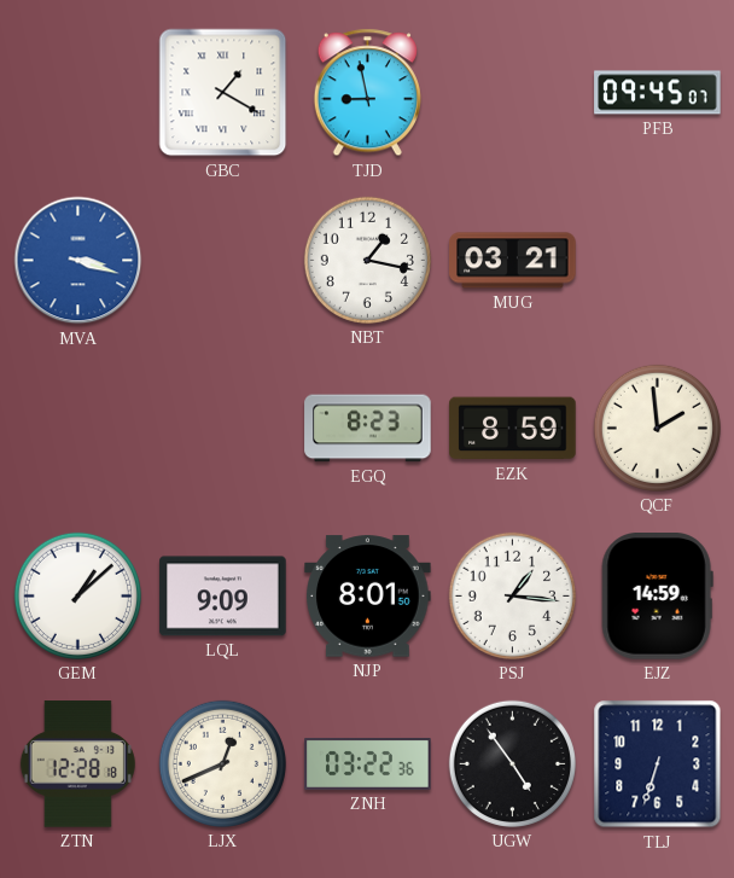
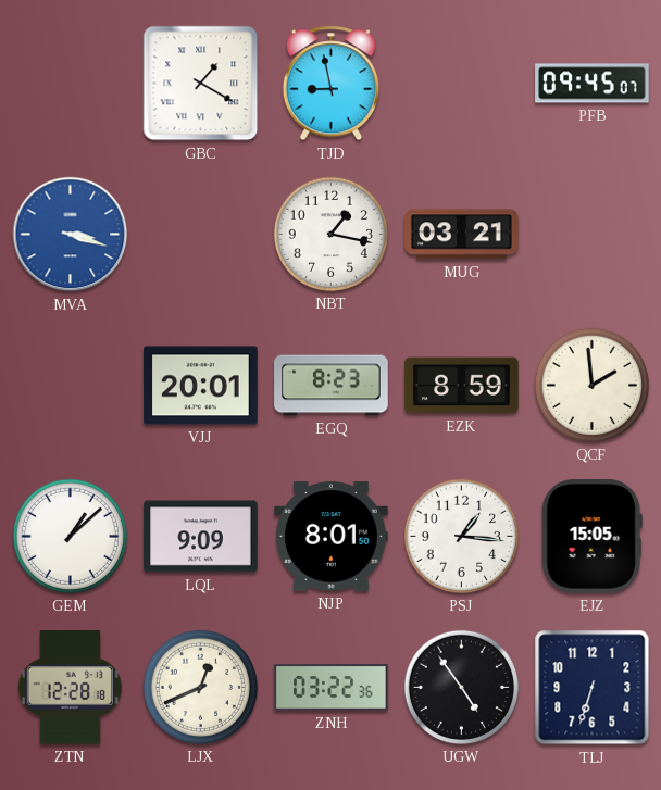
VJJ: none -> 20:01 (201, 386)
EJZ: 14:59 -> 15:05 (591, 537)
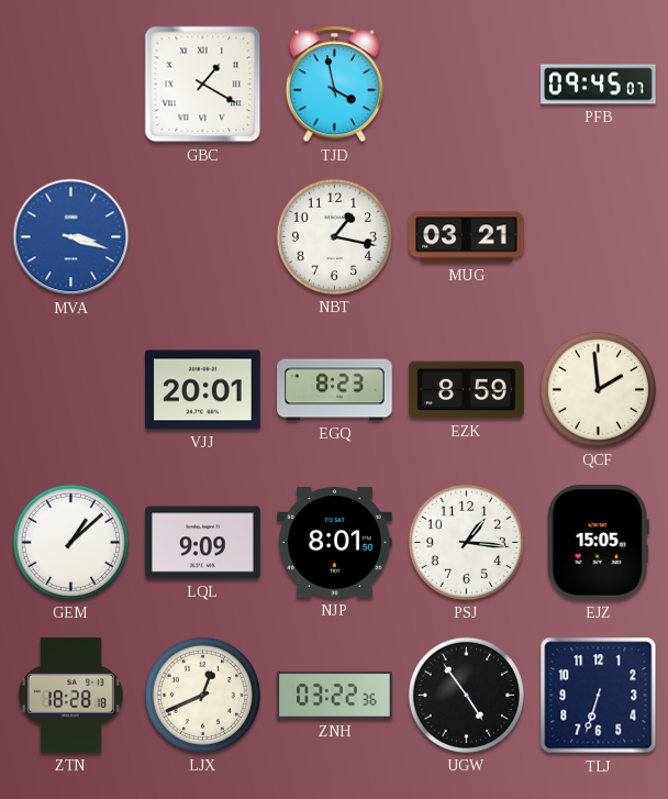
TJD: 8:58 -> 3:58 (334, 85)
ZTN: 12:28 -> 18:28 (70, 696)
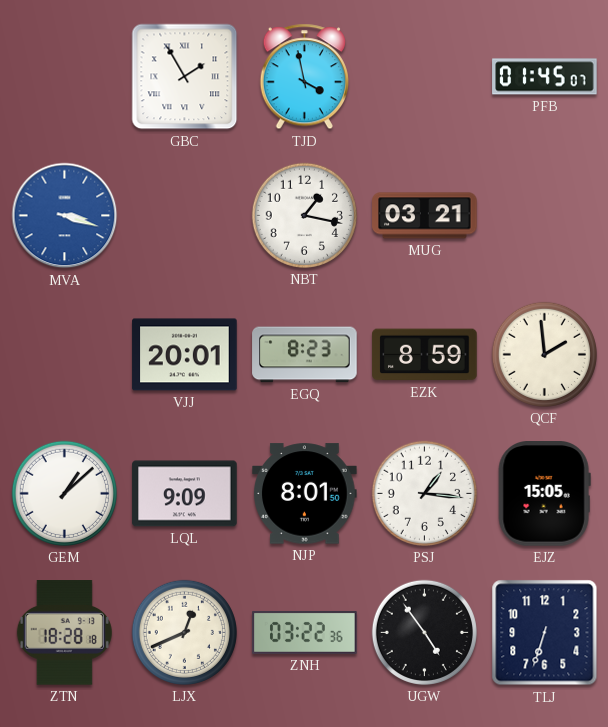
GBC: 1:20 -> 1:55 (185, 77)
PFB: 09:45 -> 01:45 (545, 77)
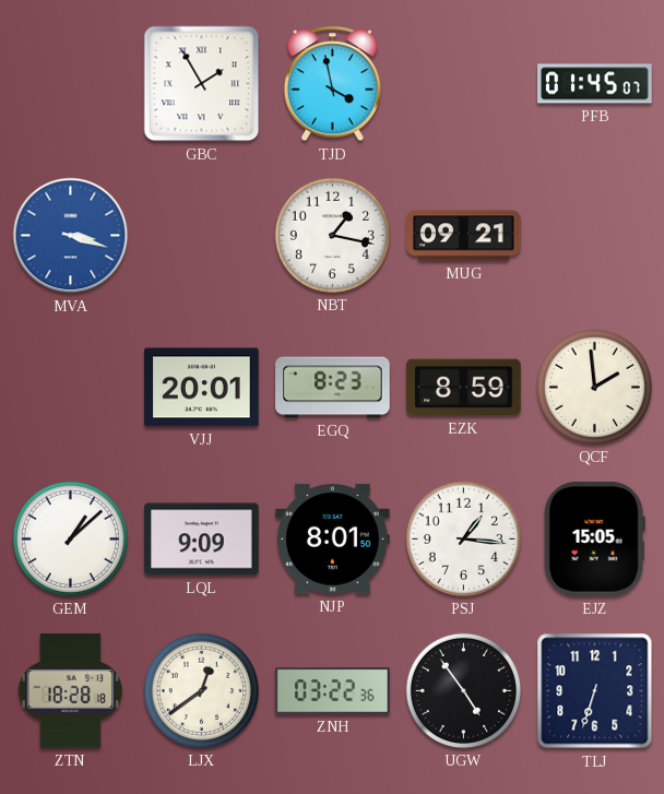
MUG: 03:21 -> 09:21 (464, 236)
LJX: 12:41 -> 12:39 (201, 690)
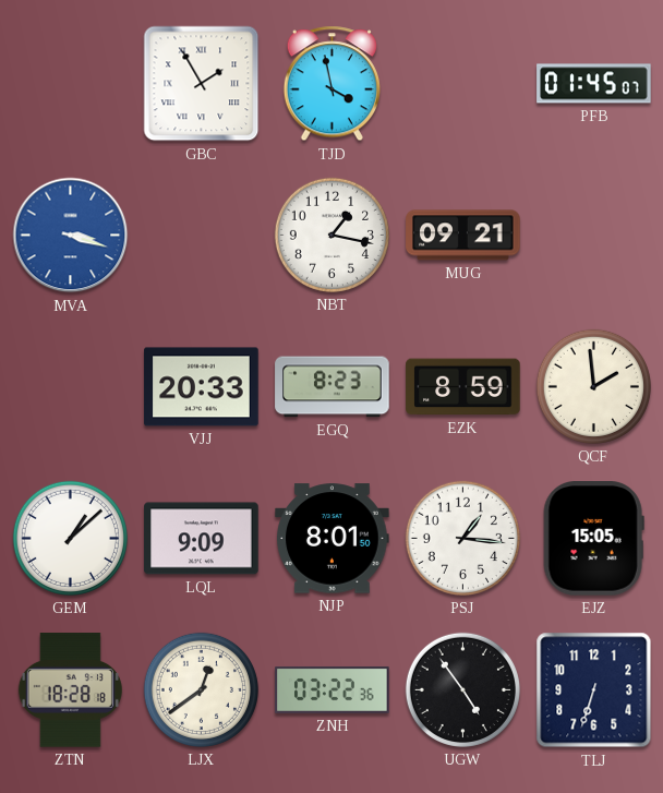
VJJ: 20:01 -> 20:33 (202, 387)
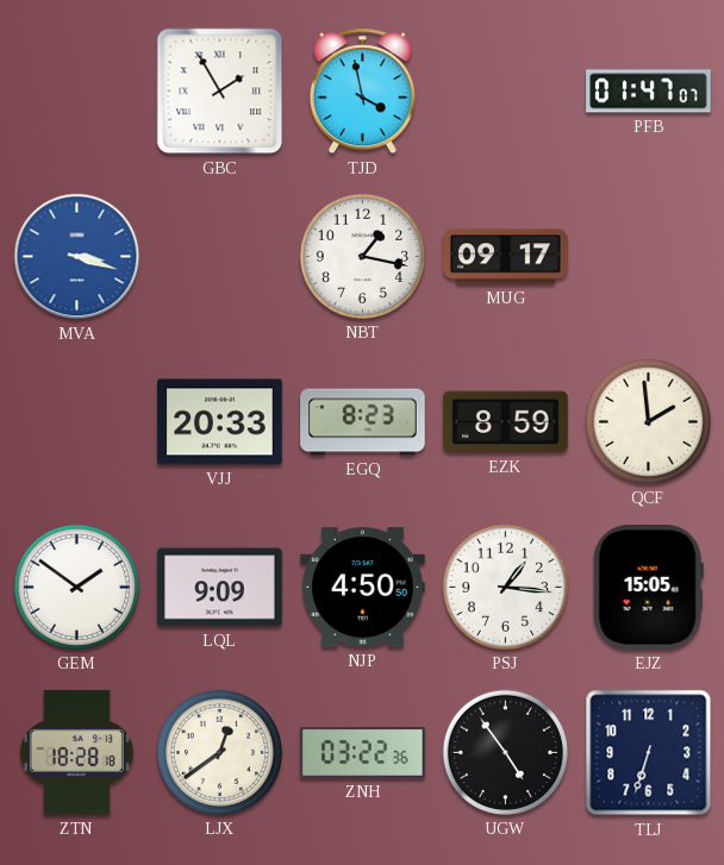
PFB: 01:45 -> 01:47 (649, 92)
MUG: 09:21 -> 09:17 (506, 257)
GEM: 1:08 -> 1:51 (76, 587)
NJP: 8:01 -> 4:50 (363, 588)
